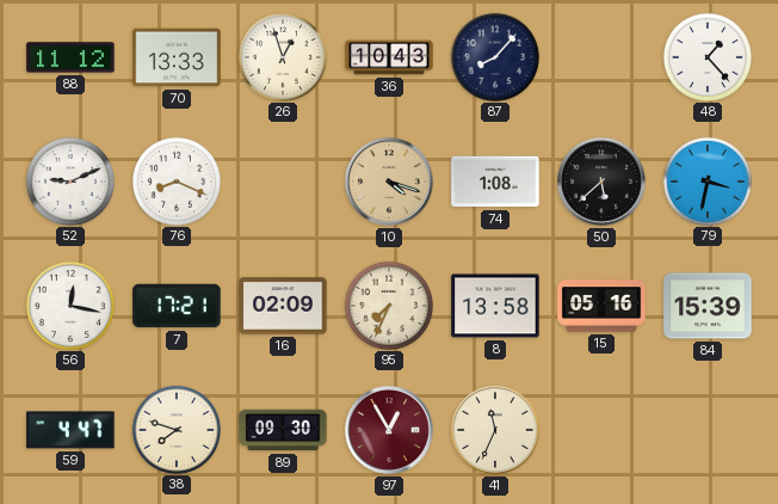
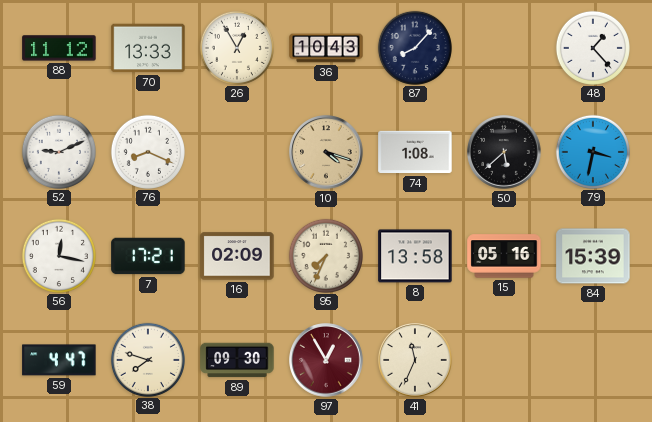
26: 12:57 -> 12:55 (237, 47)
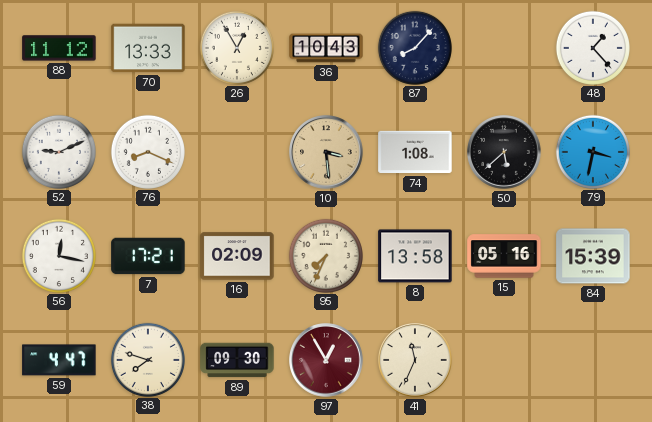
10: 4:18 -> 3:29 (326, 152)
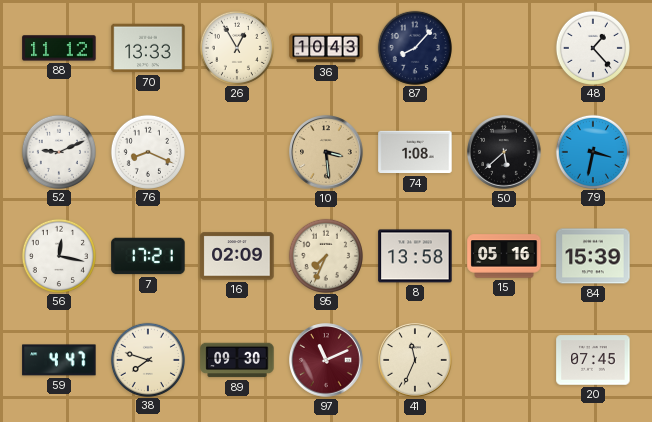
97: 12:55 -> 11:11 (326, 360)
20: none -> 07:45 (593, 360)
